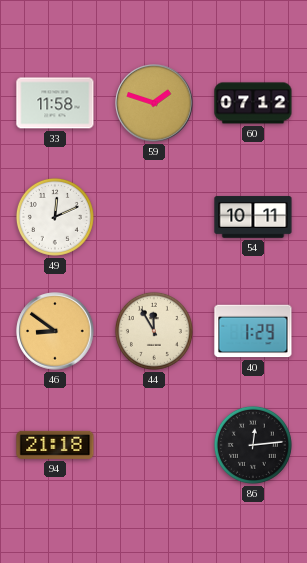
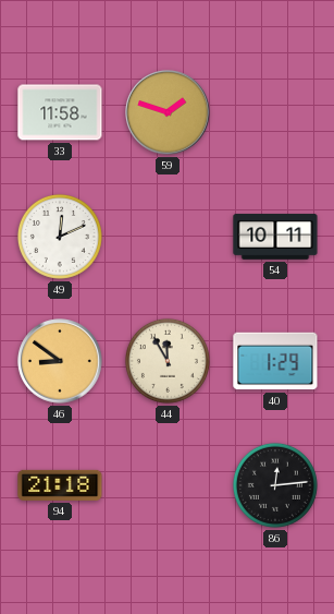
60: 07:12 -> none (253, 103)
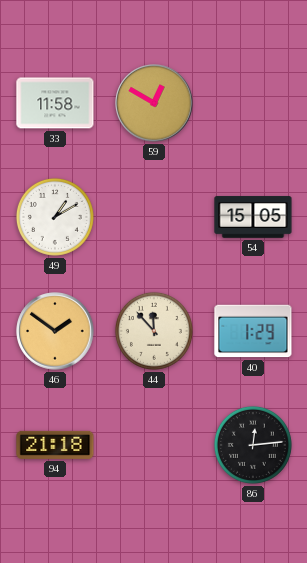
59: 1:48 -> 12:50 (154, 103)
49: 12:11 -> 1:10 (55, 217)
54: 10:11 -> 15:05 (253, 217)
46: 8:51 -> 1:51 (55, 331)
44: 11:55 -> 11:53 (154, 331)
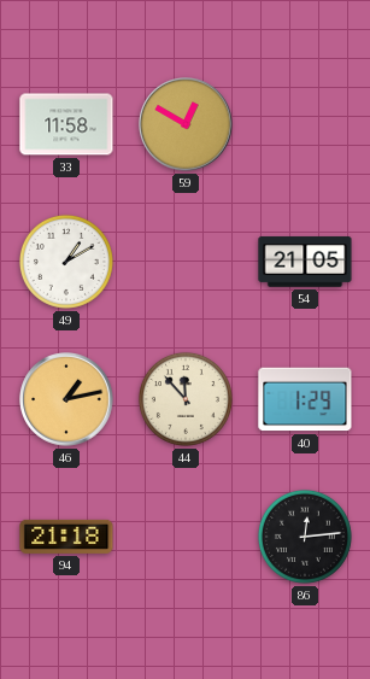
54: 15:05 -> 21:05 (305, 262)
46: 1:51 -> 1:13 (66, 399)
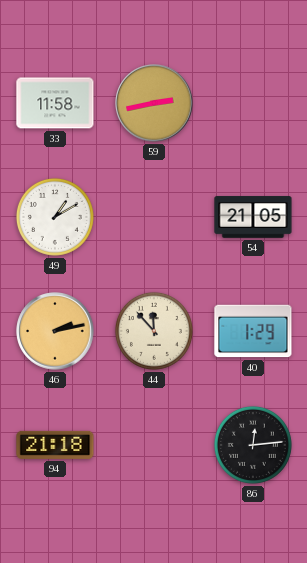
59: 12:50 -> 2:43 (154, 103)
46: 1:13 -> 2:13 (55, 331)
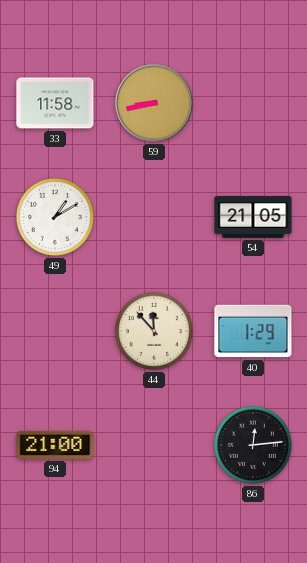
59: 2:43 -> 8:43 (154, 103)
46: 2:13 -> none (55, 331)
94: 21:18 -> 21:00 (55, 445)
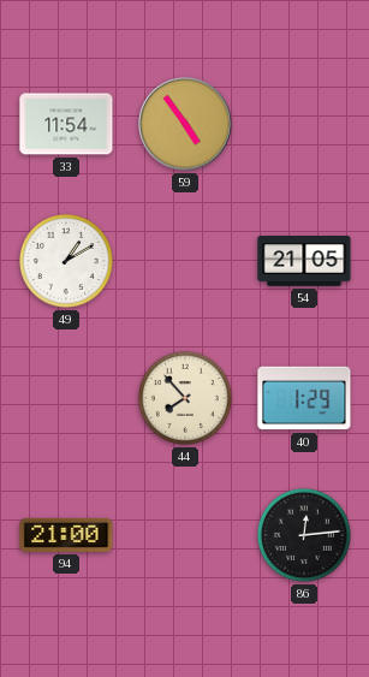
33: 11:58 -> 11:54 (66, 124)
59: 8:43 -> 4:54 (185, 124)
44: 11:53 -> 7:53 (185, 398)
